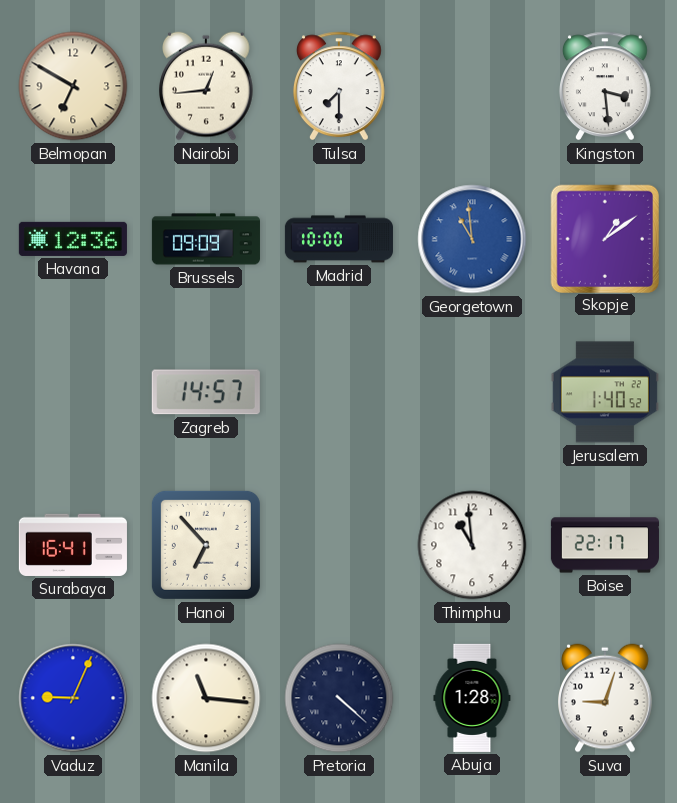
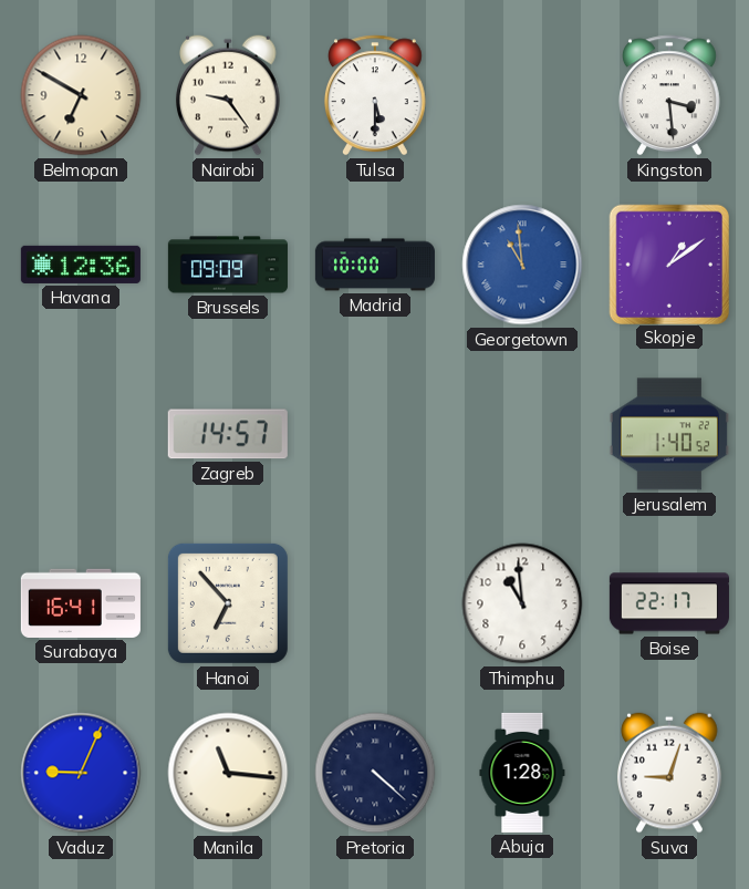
Nairobi: 12:44 -> 9:24 (229, 95)
Tulsa: 7:30 -> 5:30 (375, 95)
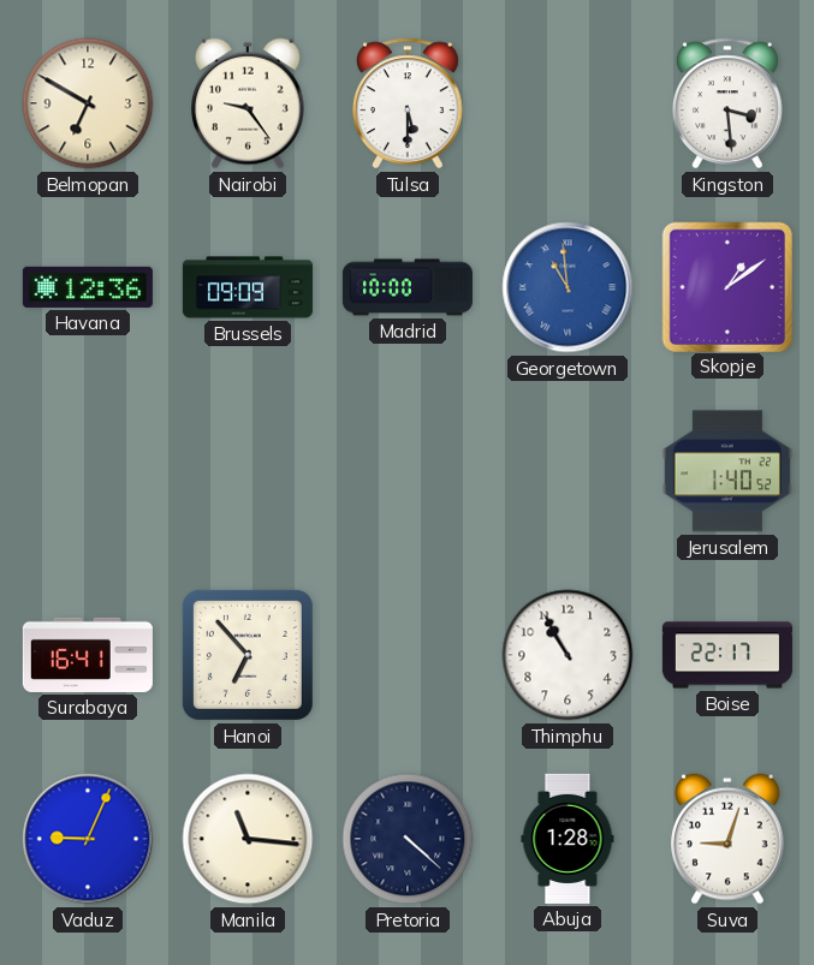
Zagreb: 14:57 -> none (228, 434)
Thimphu: 10:59 -> 10:55 (568, 655)
